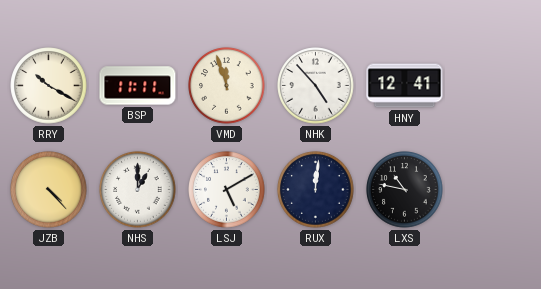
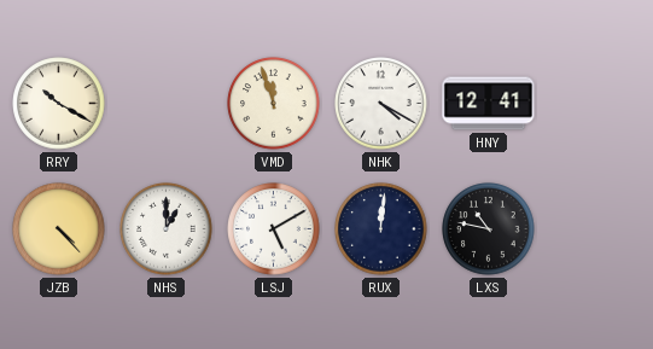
BSP: 11:11 -> none (138, 86)
NHK: 4:53 -> 4:20 (381, 104)
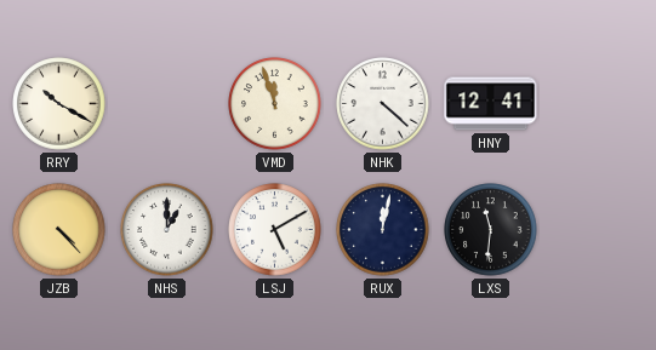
NHK: 4:20 -> 4:22 (383, 104)
RUX: 12:01 -> 12:02 (383, 230)
LXS: 10:47 -> 11:31 (491, 230)
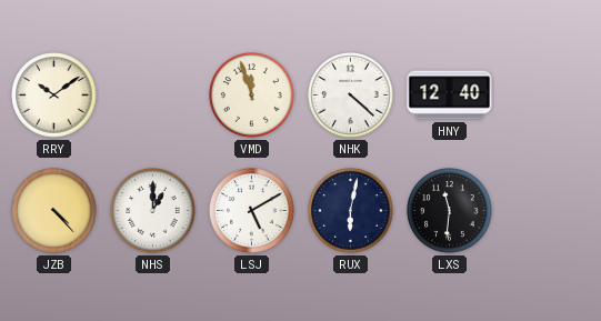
RRY: 10:20 -> 10:09 (54, 96)
HNY: 12:41 -> 12:40 (450, 96)
RUX: 12:02 -> 6:02 (351, 211)
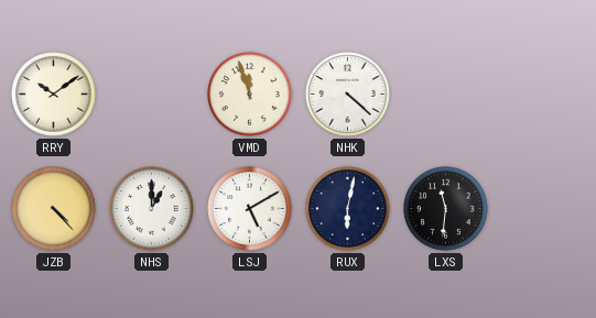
HNY: 12:40 -> none (450, 96)
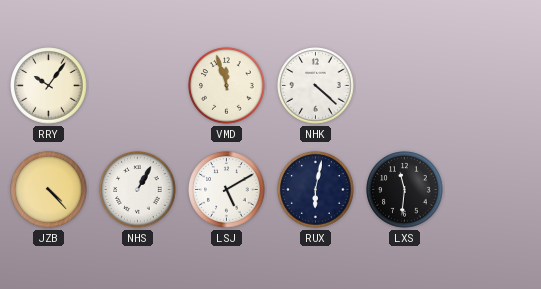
RRY: 10:09 -> 10:06 (49, 86)
NHS: 1:00 -> 1:05 (138, 190)
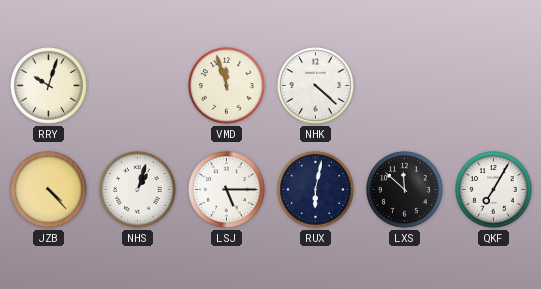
RRY: 10:06 -> 10:03 (49, 86)
NHS: 1:05 -> 1:03 (138, 190)
LSJ: 5:10 -> 5:15 (227, 190)
LXS: 11:31 -> 11:52 (405, 190)
QKF: none -> 7:05 (494, 190)
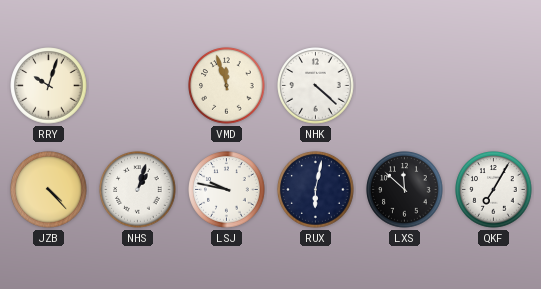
LSJ: 5:15 -> 9:47 (227, 190)
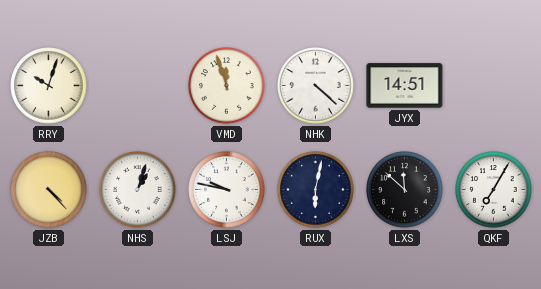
JYX: none -> 14:51 (405, 86)
